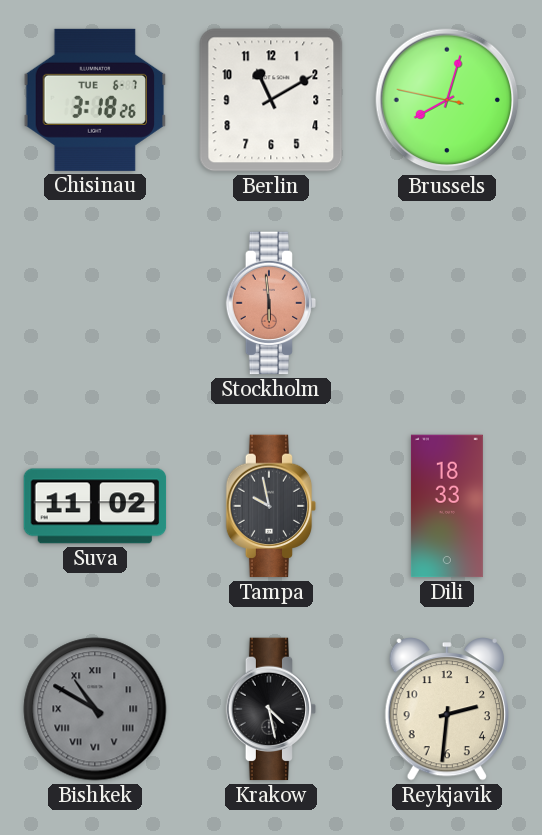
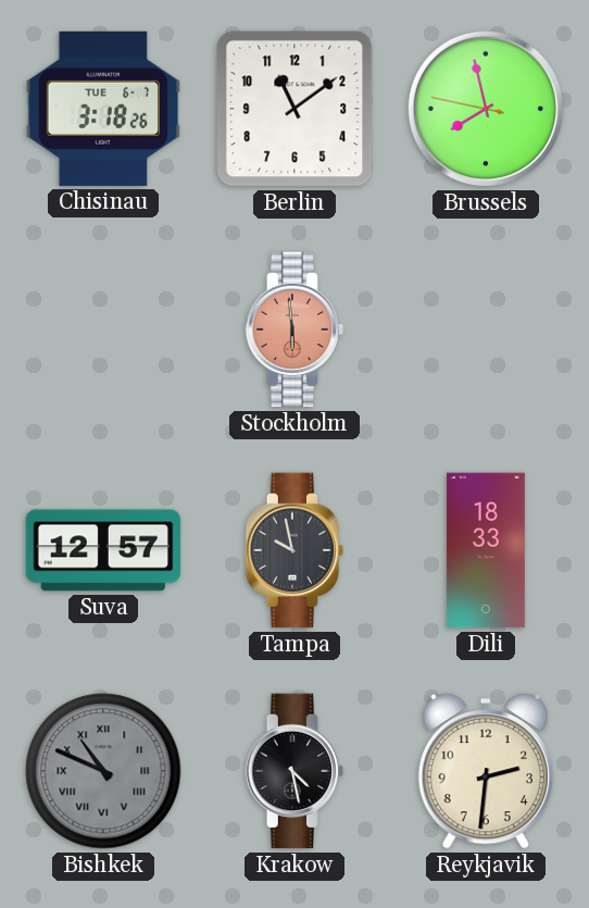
Berlin: 11:10 -> 11:09 (294, 109)
Brussels: 8:02 -> 7:57 (486, 109)
Suva: 11:02 -> 12:57 (103, 550)
Bishkek: 10:50 -> 10:49 (103, 771)
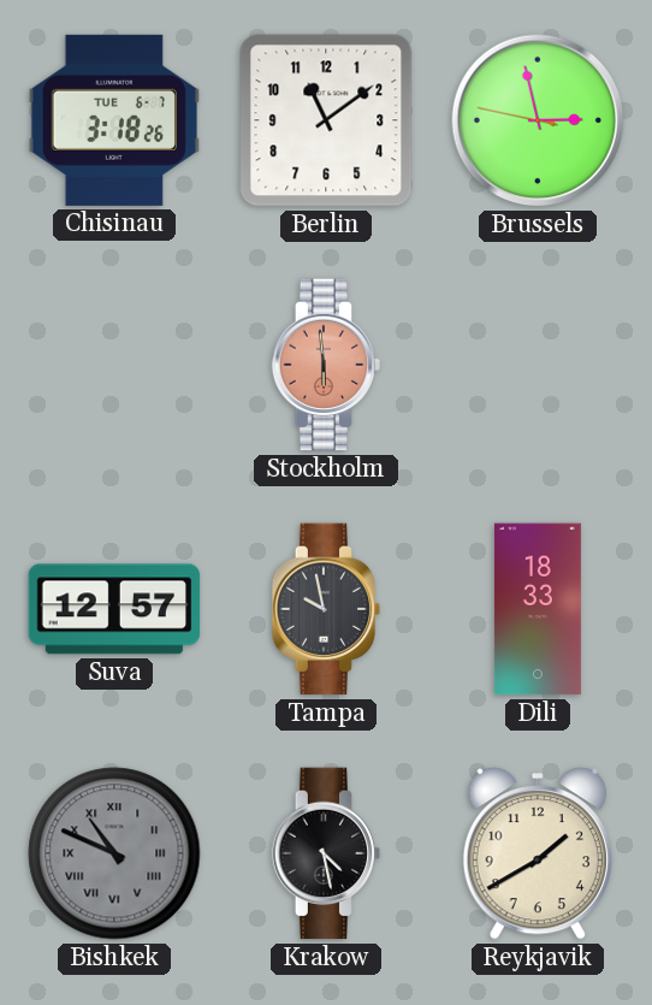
Brussels: 7:57 -> 2:57 (538, 120)
Reykjavik: 2:31 -> 1:40 (538, 853)
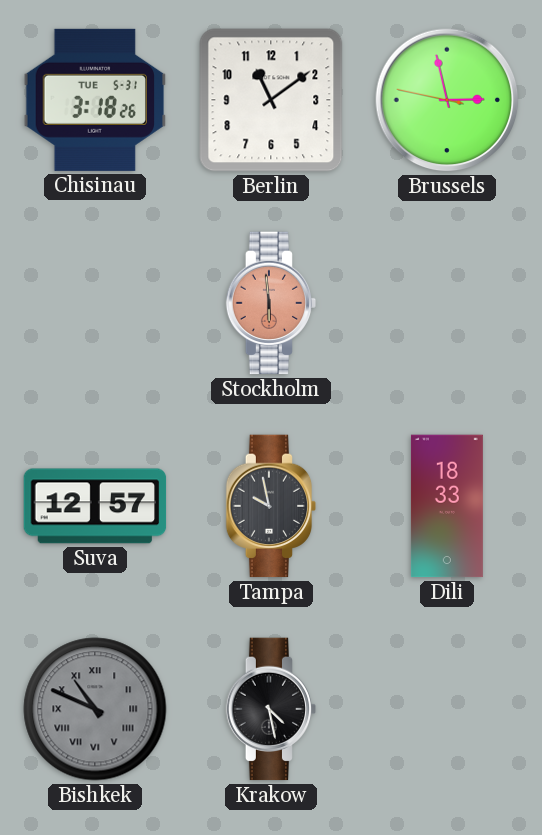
Chisinau date: TUE 6-7 -> TUE 5-31 (95, 100)
Reykjavik: 1:40 -> none (538, 853)
